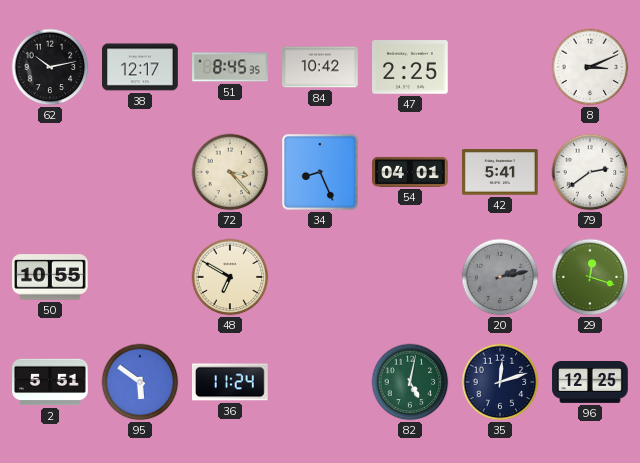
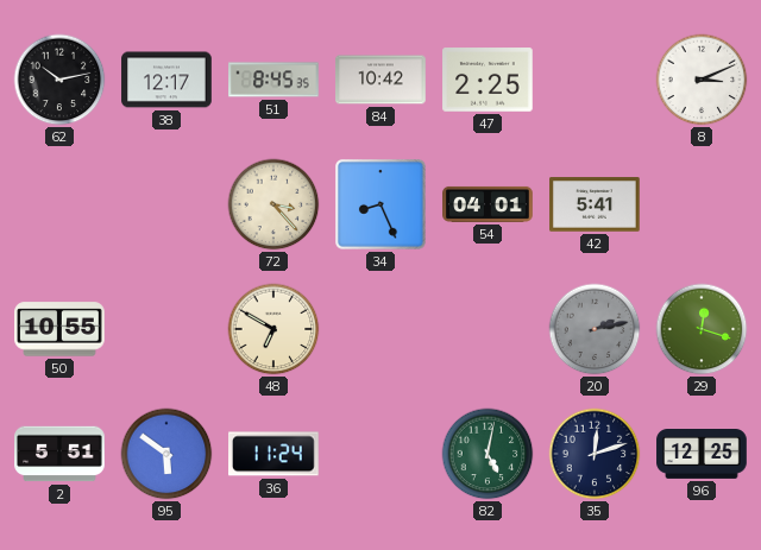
79: 2:39 -> none (590, 172)
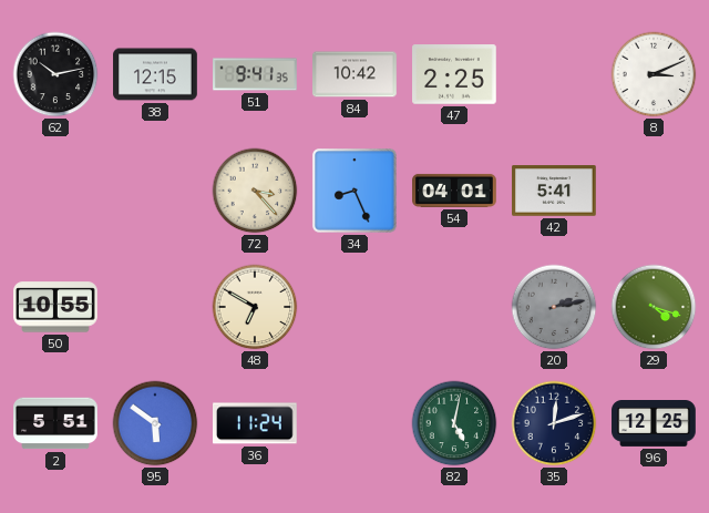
38: 12:17 -> 12:15 (155, 74)
51: 8:45 -> 9:41 (255, 74)
29: 12:18 -> 4:18 (654, 307)
